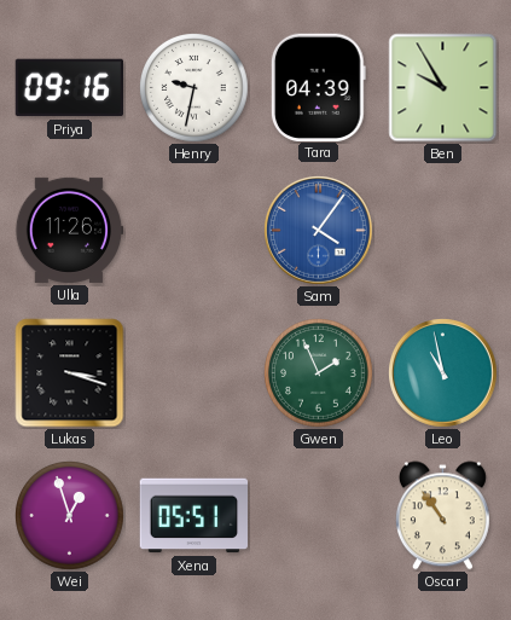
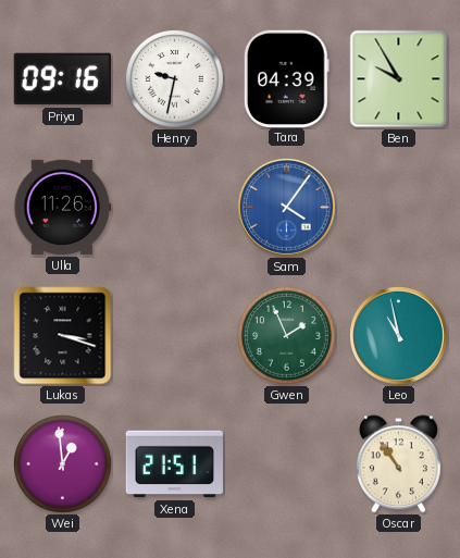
Wei: 12:57 -> 12:59 (63, 464)
Xena: 05:51 -> 21:51 (174, 464)
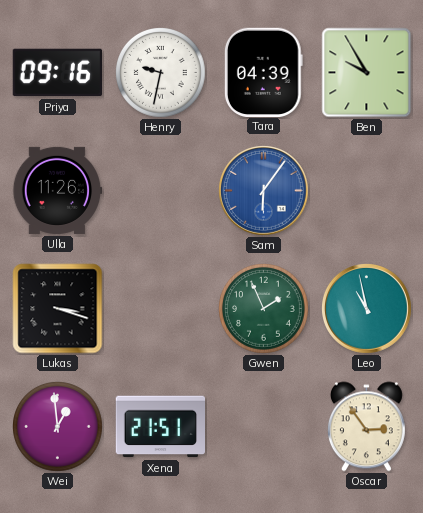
Sam: 4:06 -> 6:06 (264, 191)
Oscar: 10:54 -> 2:54 (366, 427)
